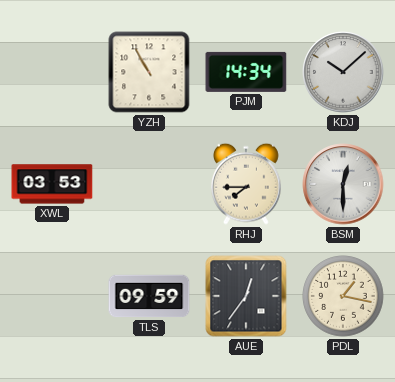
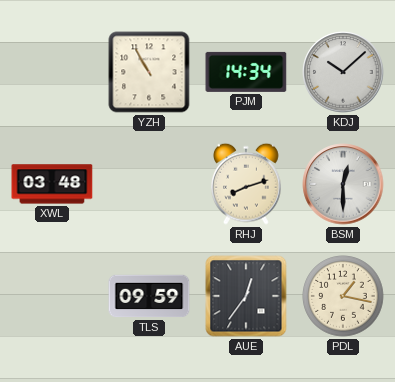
XWL: 03:53 -> 03:48 (52, 184)
RHJ: 7:45 -> 8:12 (247, 184)
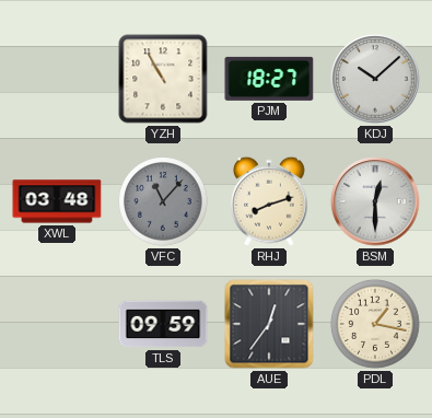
PJM: 14:34 -> 18:27 (269, 79)
VFC: none -> 11:07 (163, 201)
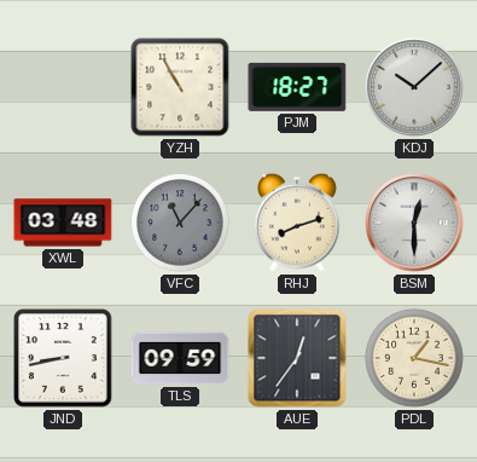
JND: none -> 8:43 (63, 358)
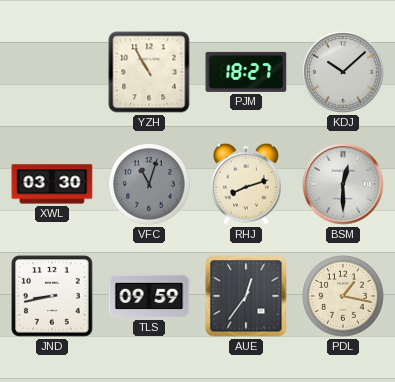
XWL: 03:48 -> 03:30 (52, 184)
VFC: 11:07 -> 11:03 (149, 184)
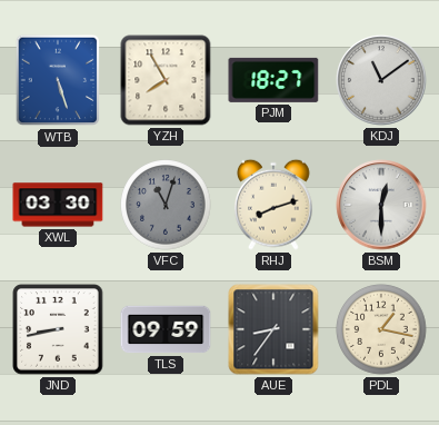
WTB: none -> 5:27 (58, 80)
YZH: 10:55 -> 7:55 (166, 80)
KDJ: 10:08 -> 11:09 (381, 80)
AUE: 12:36 -> 8:36 (273, 329)
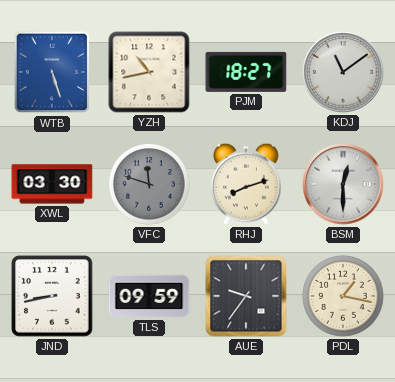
YZH: 7:55 -> 10:43 (149, 72)
VFC: 11:03 -> 11:48 (149, 184)
AUE: 8:36 -> 9:36 (246, 296)
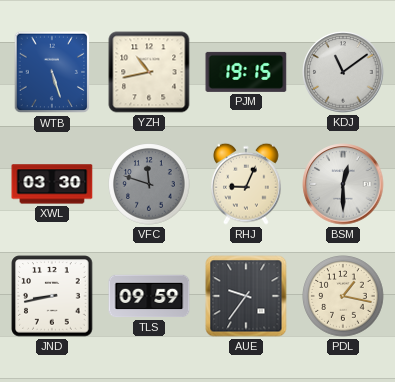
PJM: 18:27 -> 19:15 (246, 72)
RHJ: 8:12 -> 9:04 (247, 184)
